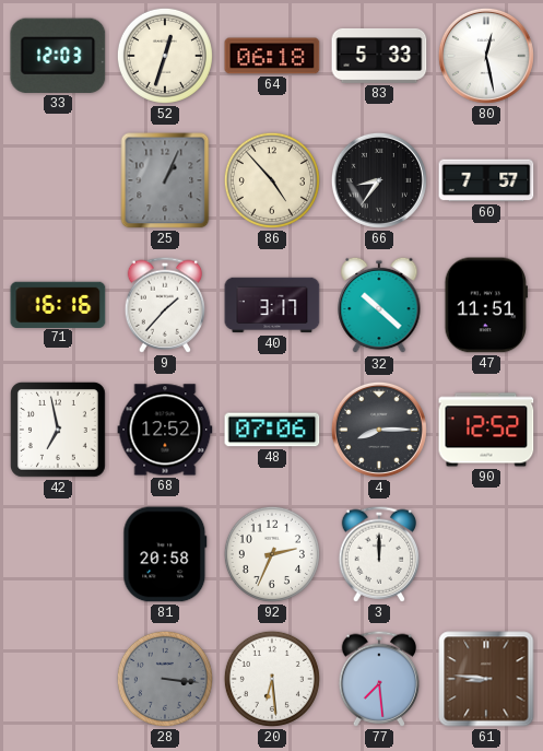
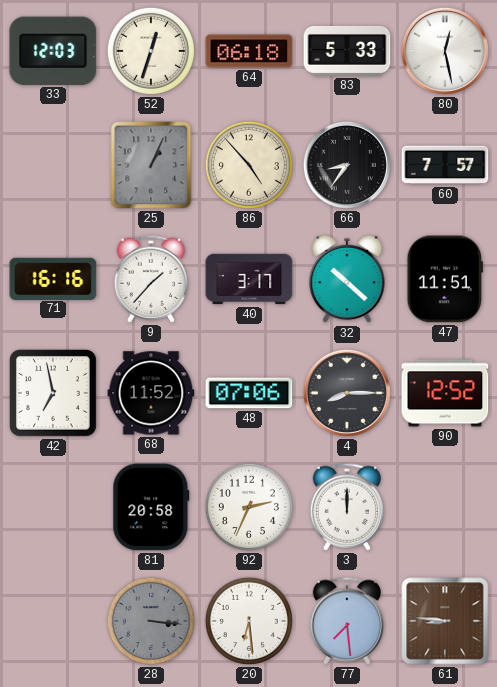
68: 12:52 -> 11:52 (151, 393)
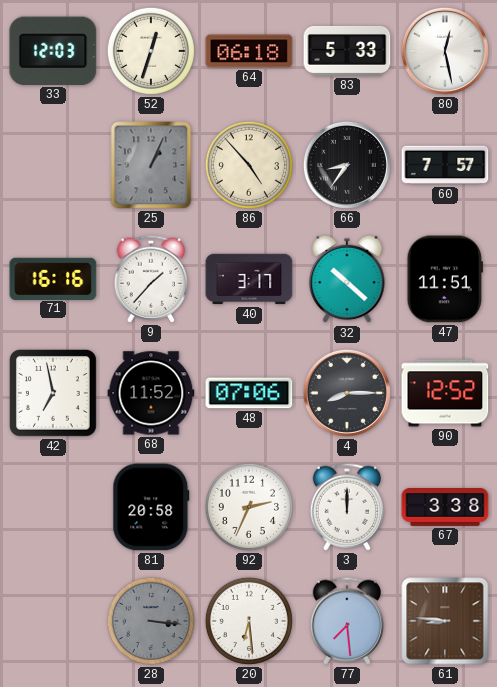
67: none -> 3:38 (445, 508)
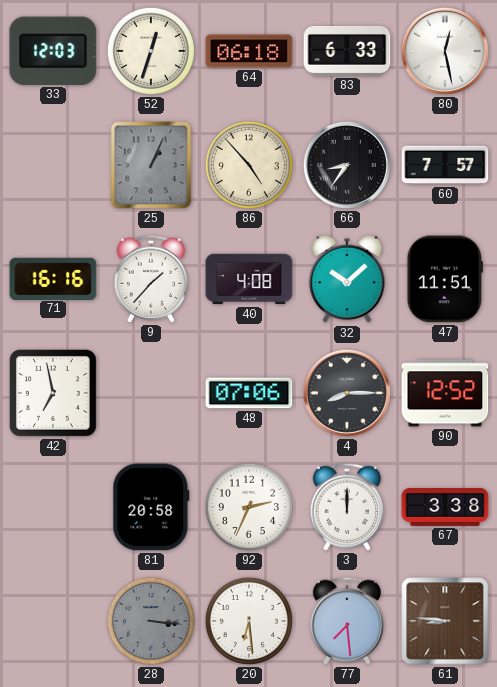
83: 5:33 -> 6:33 (347, 51)
40: 3:17 -> 4:08 (249, 279)
32: 10:22 -> 10:08 (347, 279)
68: 11:52 -> none (151, 393)
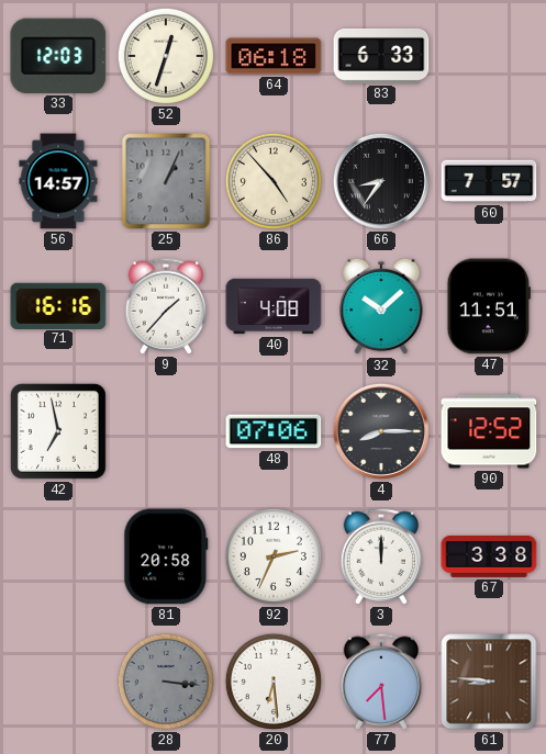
80: 12:28 -> none (445, 51)
56: none -> 14:57 (58, 181)
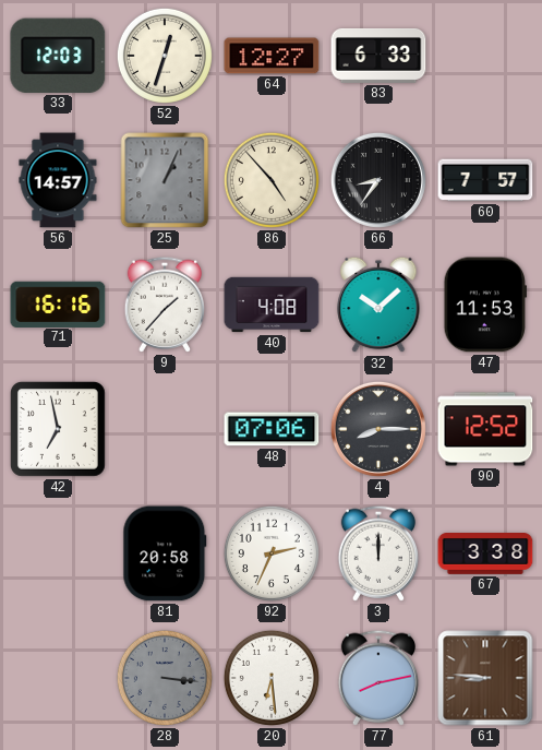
64: 06:18 -> 12:27 (272, 56)
47: 11:51 -> 11:53 (484, 305)
77: 7:29 -> 8:13 (378, 678)
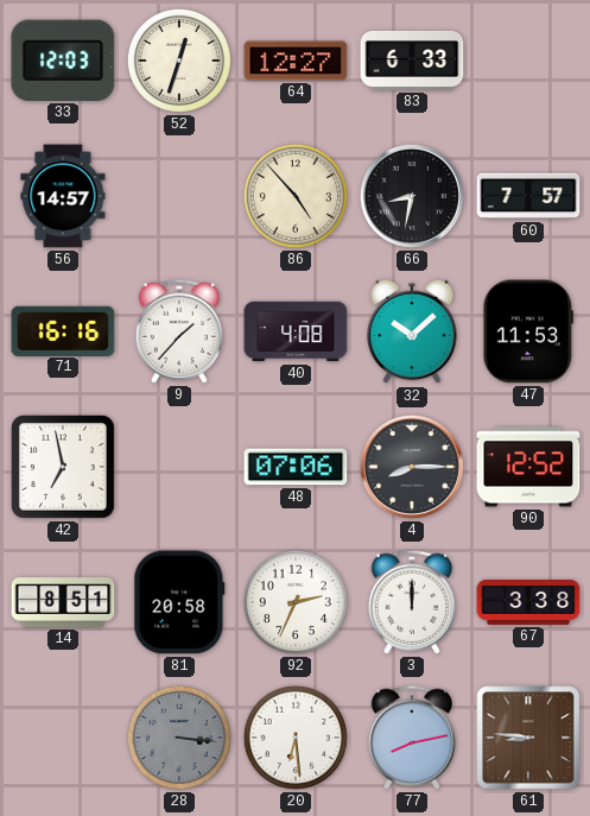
25: 1:04 -> none (165, 180)
66: 8:36 -> 8:32 (412, 196)
14: none -> 8:51 (63, 602)
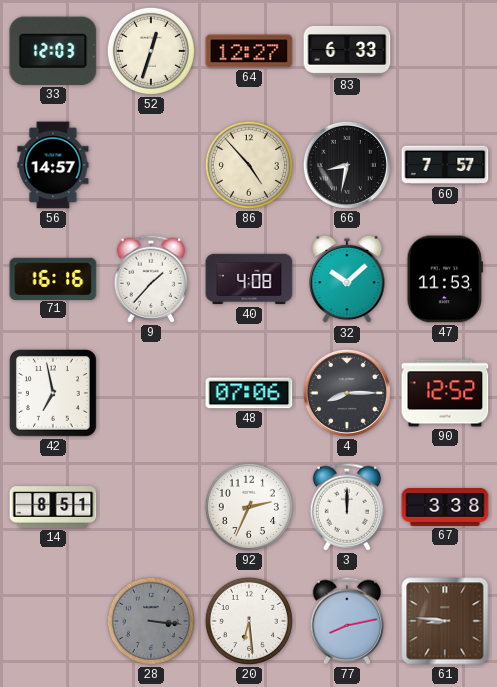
81: 20:58 -> none (179, 602)
